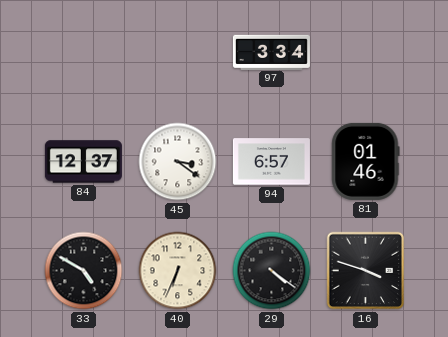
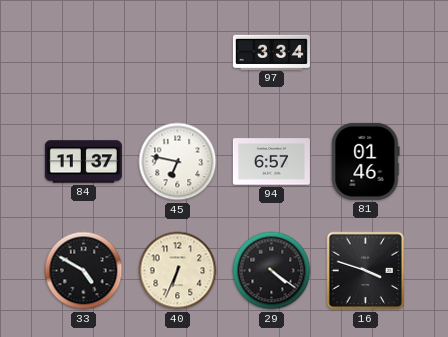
84: 12:37 -> 11:37 (83, 162)
45: 3:21 -> 6:47 (178, 162)
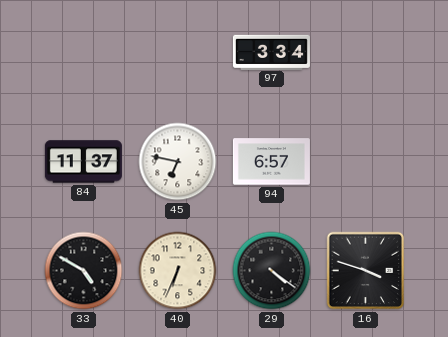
81: 01:46 -> none (366, 161)
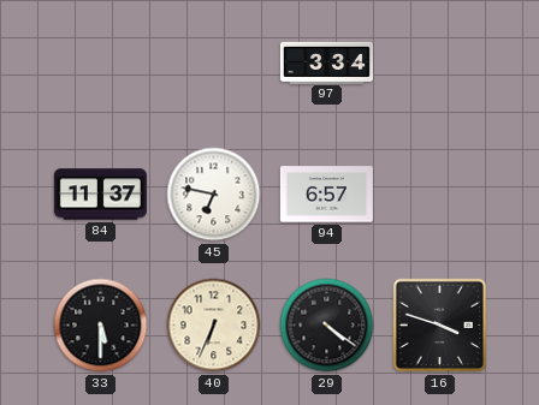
33: 4:50 -> 5:30 (101, 326)
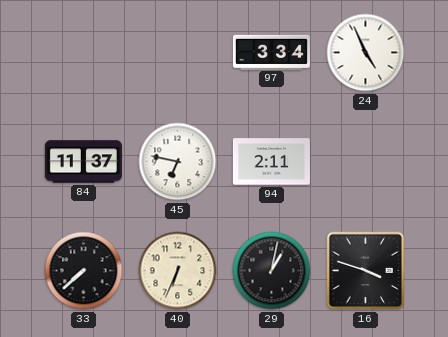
24: none -> 4:56 (366, 53)
94: 6:57 -> 2:11 (271, 162)
33: 5:30 -> 7:38 (84, 271)
29: 4:21 -> 1:02 (272, 271)
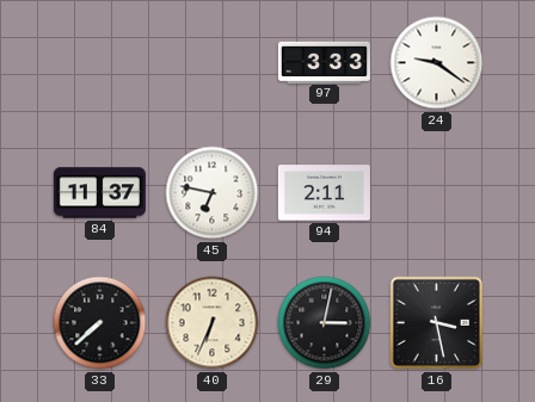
97: 3:34 -> 3:33 (324, 62)
24: 4:56 -> 9:21 (437, 63)
29: 1:02 -> 3:02 (325, 323)
16: 3:48 -> 3:28 (437, 323)
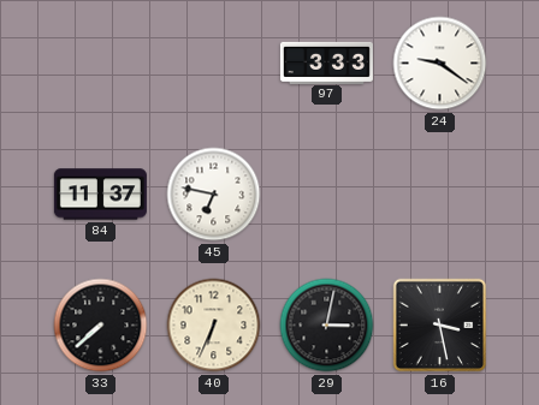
94: 2:11 -> none (324, 193)
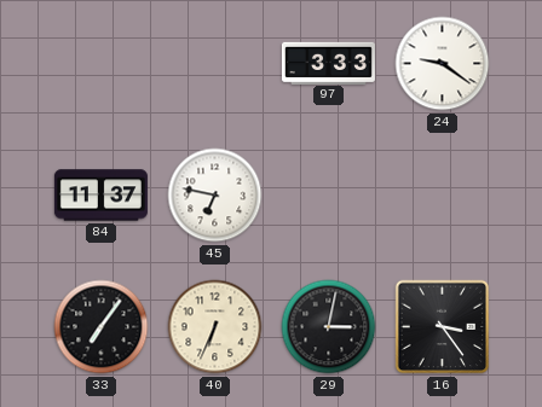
33: 7:38 -> 7:06 (102, 327)
16: 3:28 -> 3:24 (443, 327)
